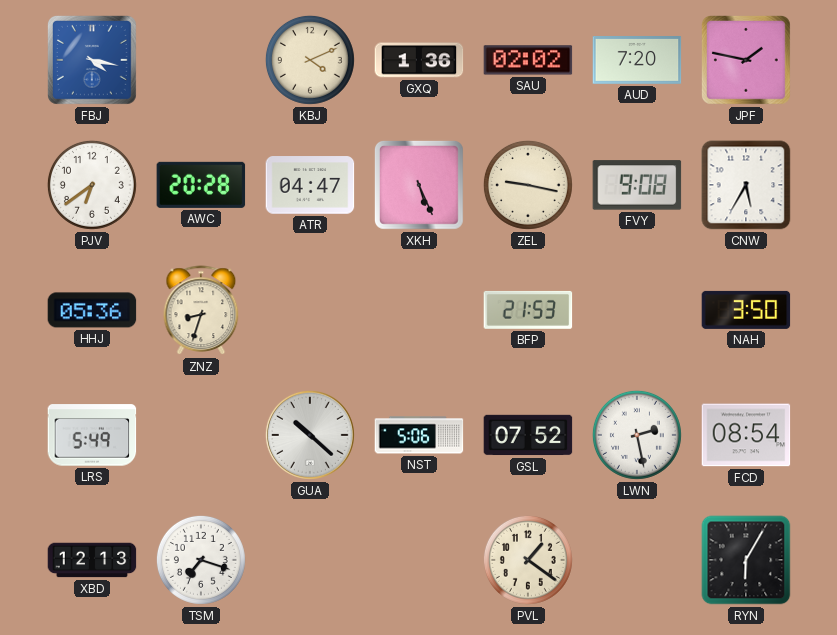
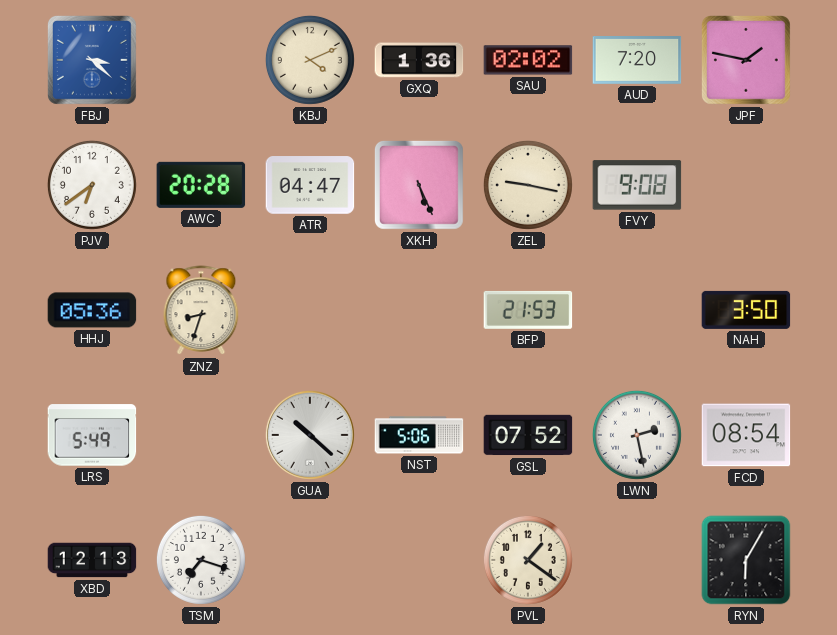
FBJ: 4:17 -> 3:22 (92, 60)
CNW: 5:35 -> none (746, 185)
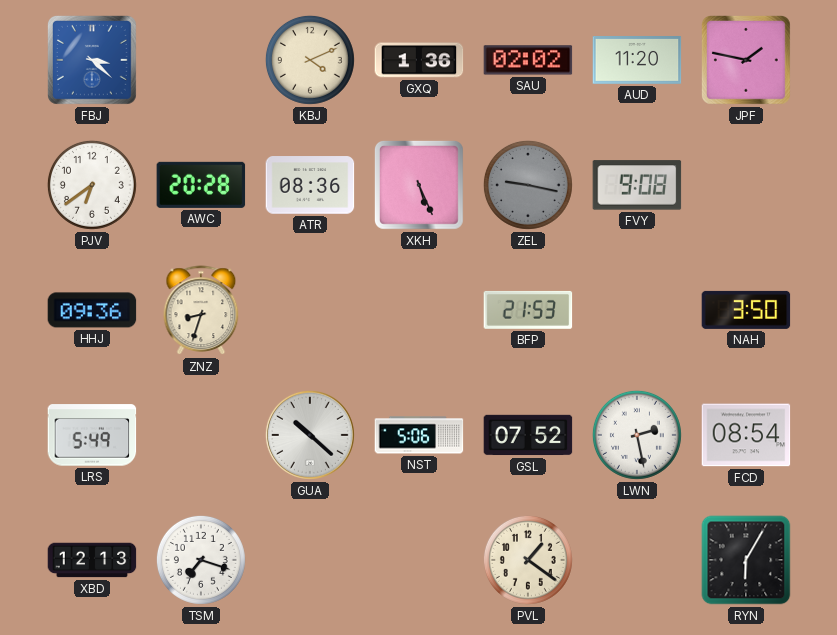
AUD: 7:20 -> 11:20 (637, 61)
ATR: 04:47 -> 08:36 (310, 185)
ZEL dial: cream -> grey (528, 185)
HHJ: 05:36 -> 09:36 (92, 310)
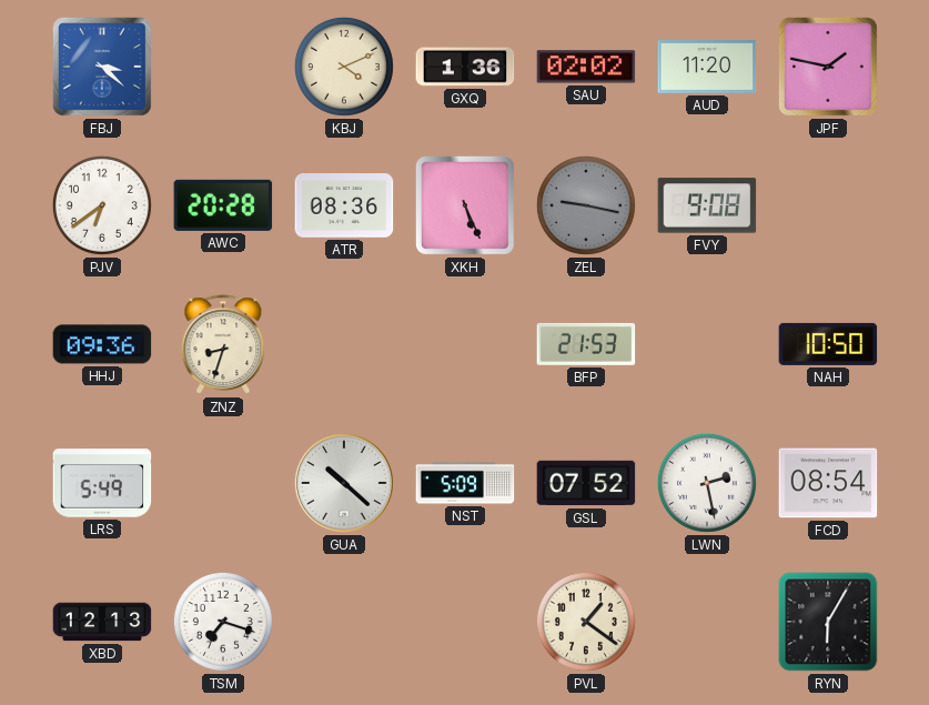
NAH: 3:50 -> 10:50 (828, 344)
NST: 5:06 -> 5:09 (465, 483)
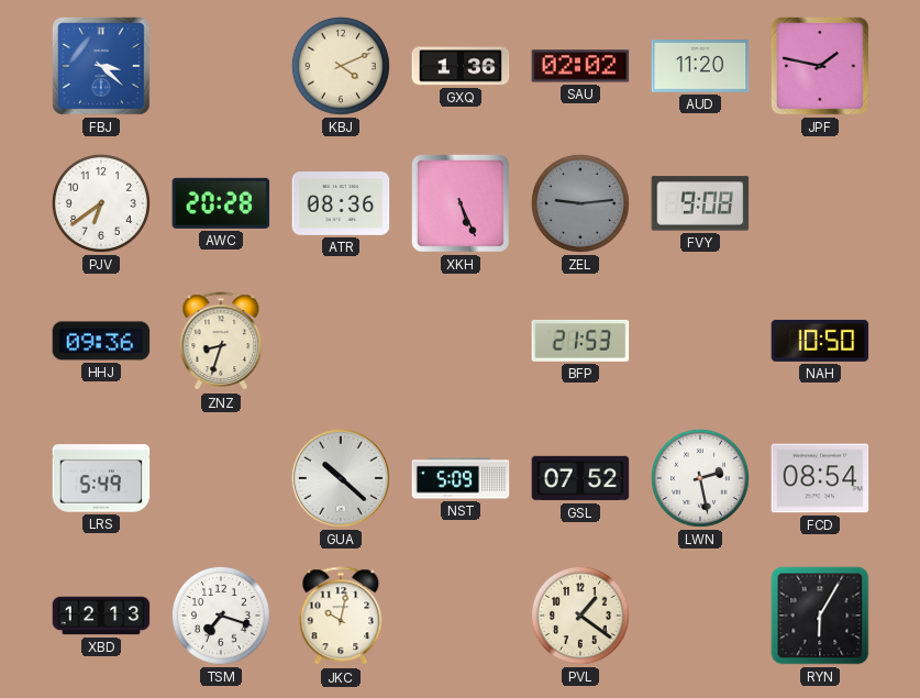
ZEL: 9:17 -> 9:14 (580, 203)
JKC: none -> 10:02 (341, 617)
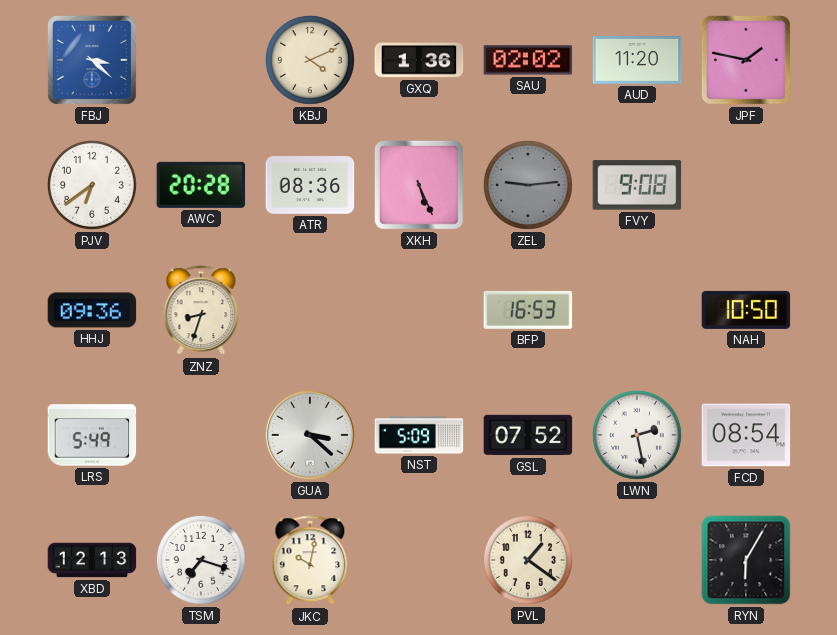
BFP: 21:53 -> 16:53 (528, 310)
GUA: 10:22 -> 3:22 (310, 435)
